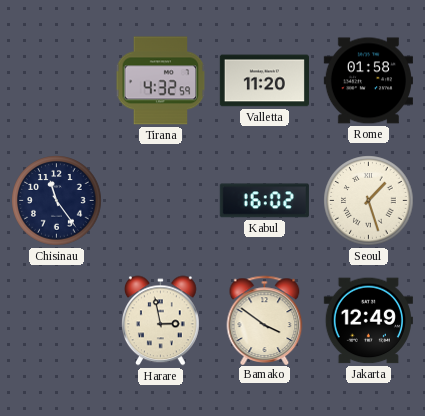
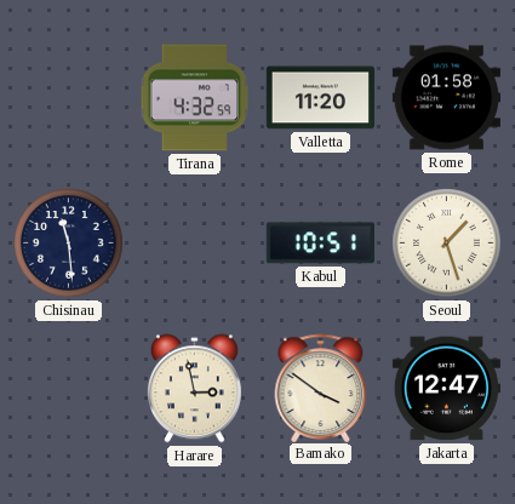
Chisinau: 11:24 -> 11:29 (69, 244)
Kabul: 16:02 -> 10:51 (320, 244)
Jakarta: 12:49 -> 12:47 (446, 389)
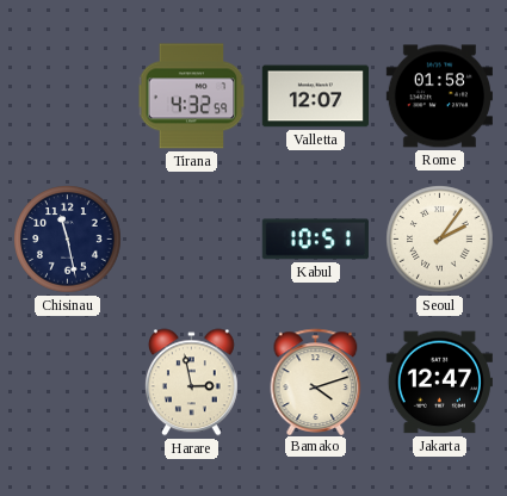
Valletta: 11:20 -> 12:07 (315, 97)
Chisinau: 11:29 -> 11:28 (68, 240)
Seoul: 1:27 -> 2:06 (440, 240)
Bamako: 3:51 -> 4:12 (316, 382)
